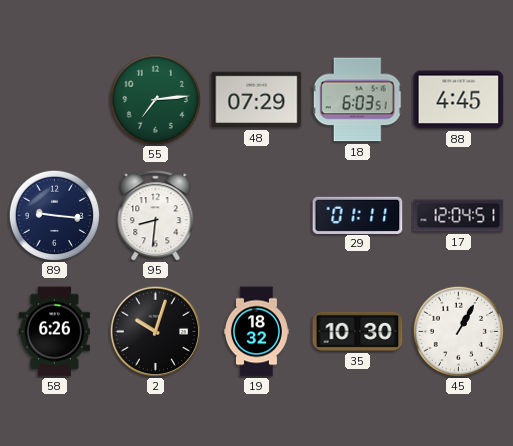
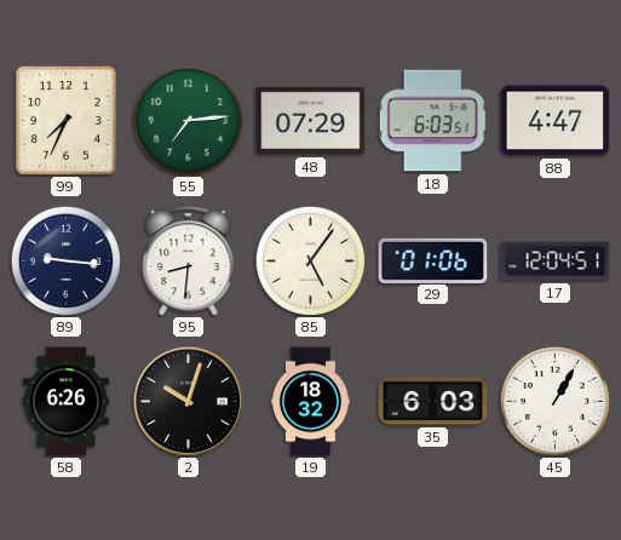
99: none -> 7:34 (65, 120)
88: 4:45 -> 4:47 (556, 121)
85: none -> 5:06 (310, 260)
29: 01:11 -> 01:06 (433, 260)
35: 10:30 -> 6:03 (433, 401)
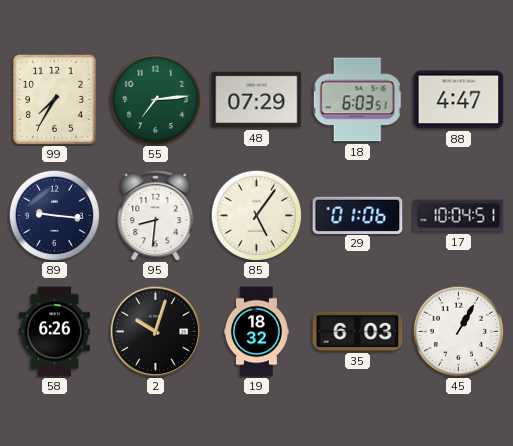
99: 7:34 -> 7:35 (54, 99)
17: 12:04 -> 10:04 (459, 216)
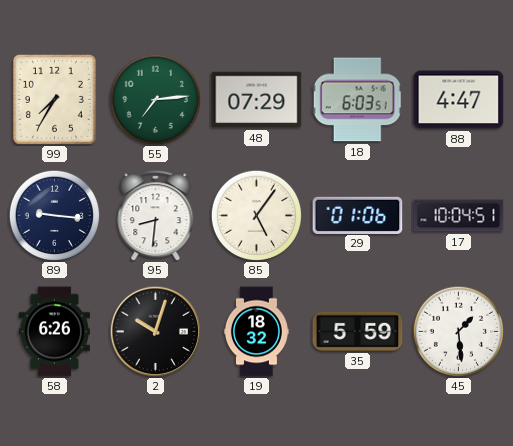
35: 6:03 -> 5:59 (358, 331)
45: 1:05 -> 1:29 (458, 331)
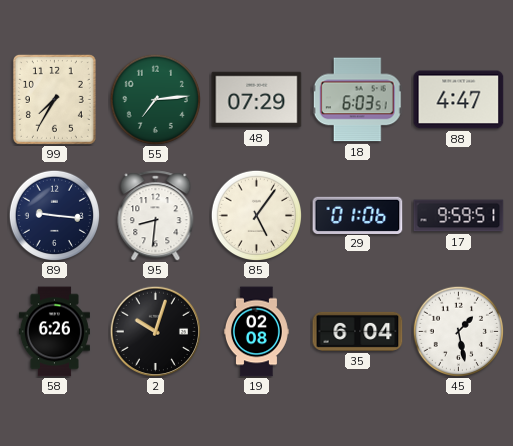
17: 10:04 -> 9:59 (459, 216)
19: 18:32 -> 02:08 (256, 332)
35: 5:59 -> 6:04 (358, 331)
45: 1:29 -> 1:28 (458, 331)
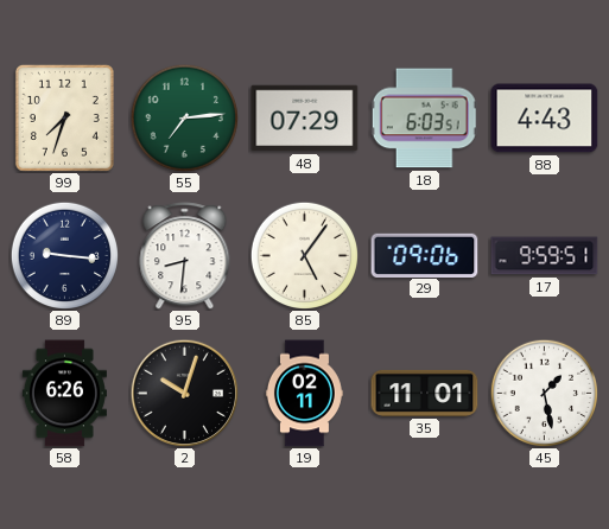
99: 7:35 -> 7:33 (64, 117)
88: 4:47 -> 4:43 (545, 119)
29: 01:06 -> 09:06 (425, 255)
19: 02:08 -> 02:11 (304, 394)
35: 6:04 -> 11:01 (425, 393)
